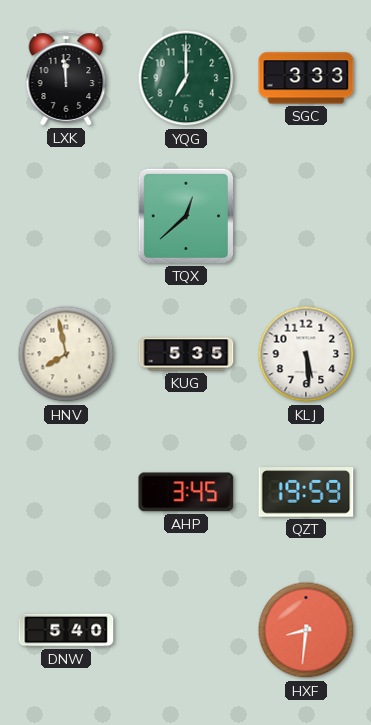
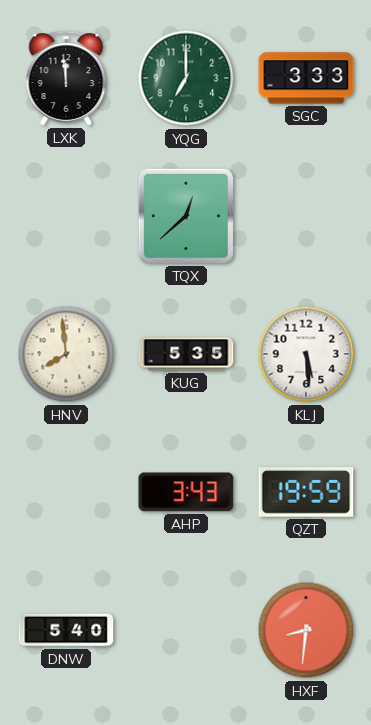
HNV: 7:58 -> 7:59 (66, 354)
AHP: 3:45 -> 3:43 (186, 492)
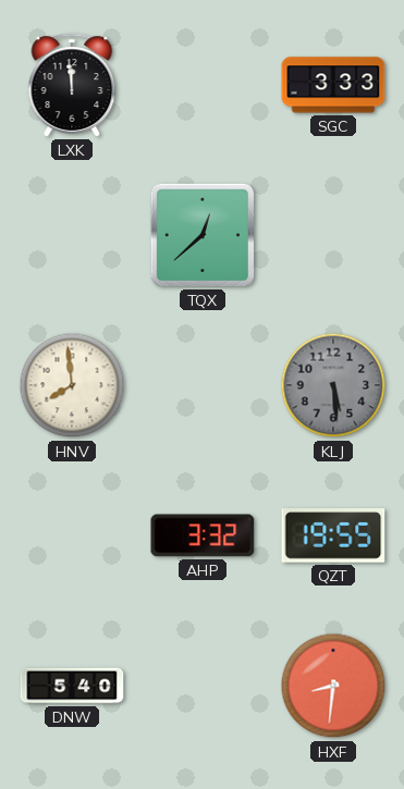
YQG: 7:00 -> none (186, 78)
KUG: 5:35 -> none (186, 354)
KLJ dial: white -> grey (333, 385)
AHP: 3:43 -> 3:32 (203, 535)
QZT: 19:59 -> 19:55 (333, 535)
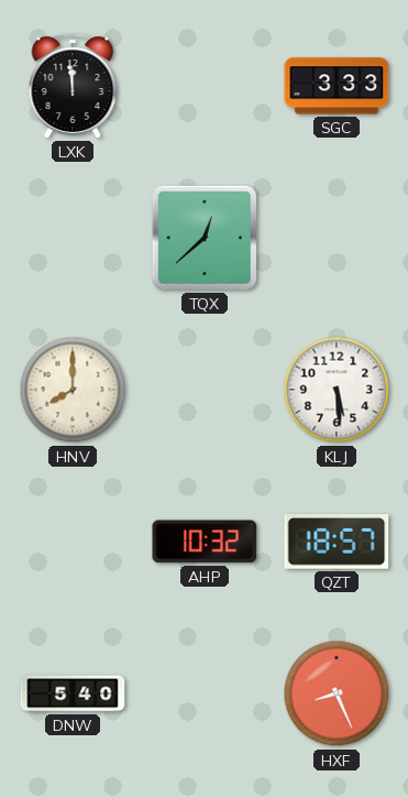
HNV: 7:59 -> 8:00 (73, 390)
KLJ dial: grey -> white (337, 390)
AHP: 3:32 -> 10:32 (205, 542)
QZT: 19:55 -> 18:57 (337, 542)
HXF: 8:31 -> 8:26 (337, 693)
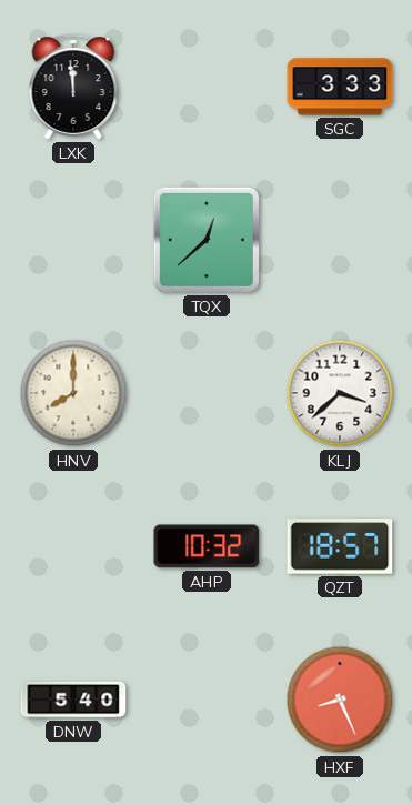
KLJ: 5:29 -> 3:38 (340, 393)
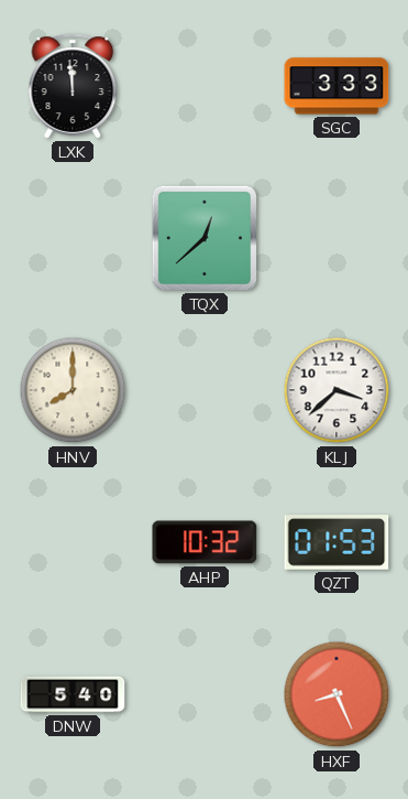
QZT: 18:57 -> 01:53 (337, 542)
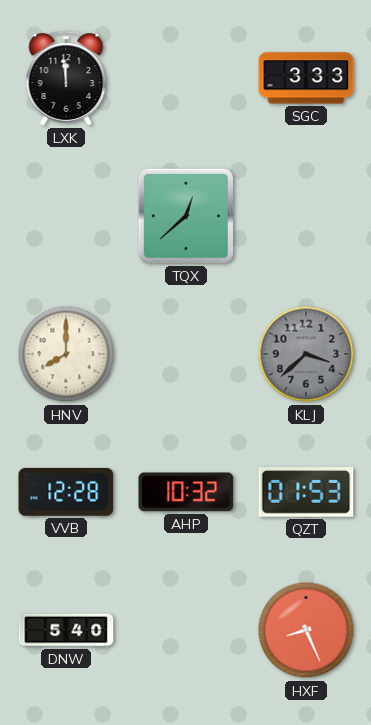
KLJ dial: white -> grey (306, 354)
VVB: none -> 12:28 (66, 492)
